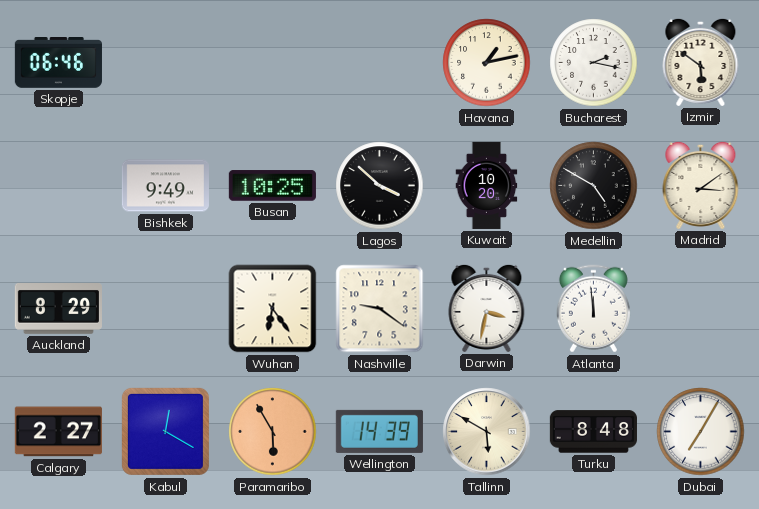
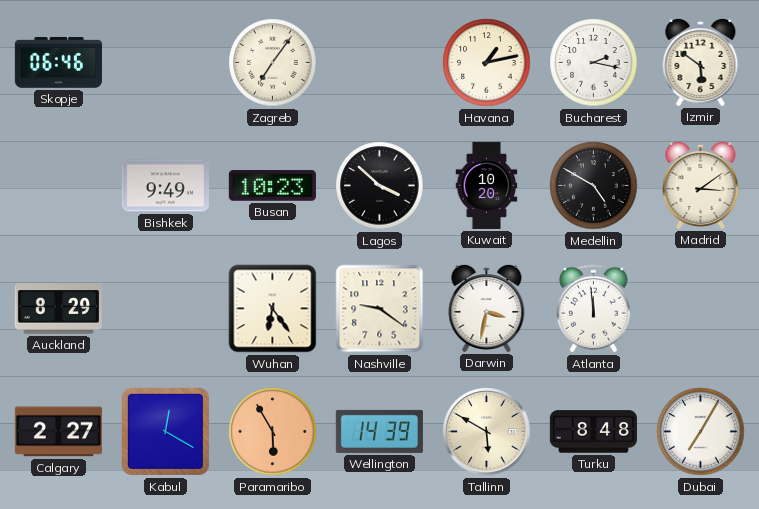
Zagreb: none -> 7:06 (273, 63)
Busan: 10:25 -> 10:23 (272, 186)
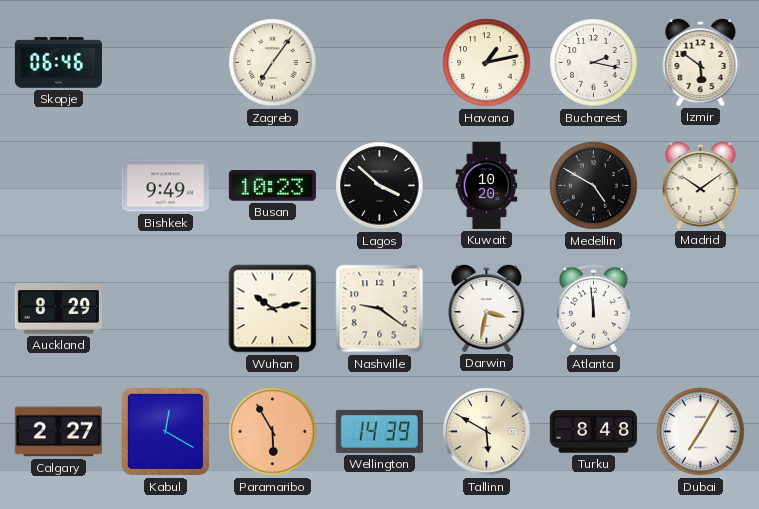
Madrid: 3:09 -> 10:09 (701, 185)
Wuhan: 6:24 -> 10:13 (273, 309)
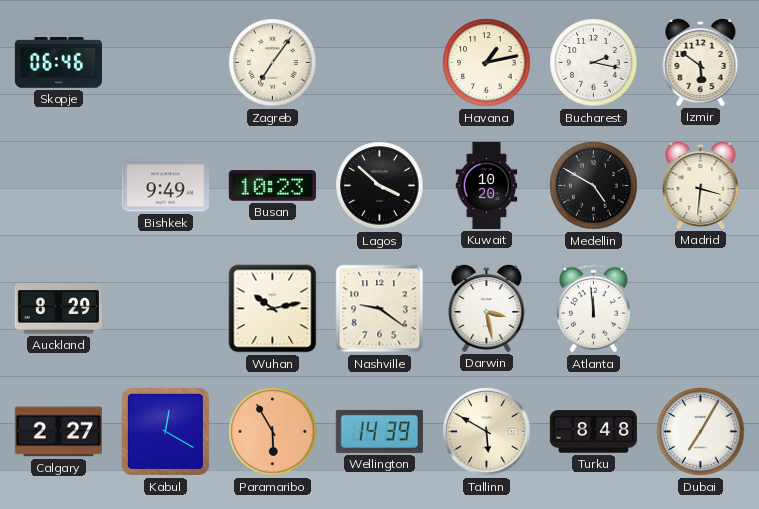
Madrid: 10:09 -> 3:31 (701, 185)
Darwin: 3:32 -> 3:28 (487, 308)
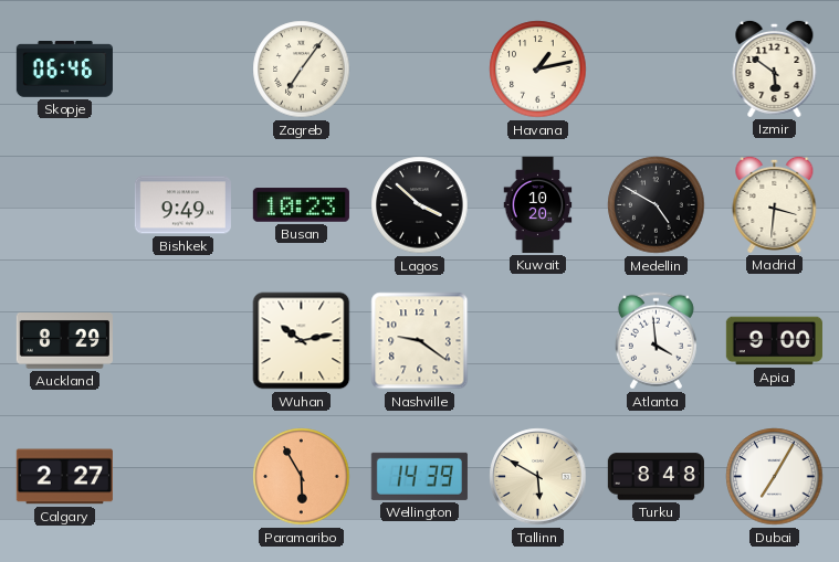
Bucharest: 2:17 -> none (594, 63)
Darwin: 3:28 -> none (487, 308)
Atlanta: 11:59 -> 3:59 (656, 341)
Apia: none -> 9:00 (774, 341)
Kabul: 12:20 -> none (165, 431)
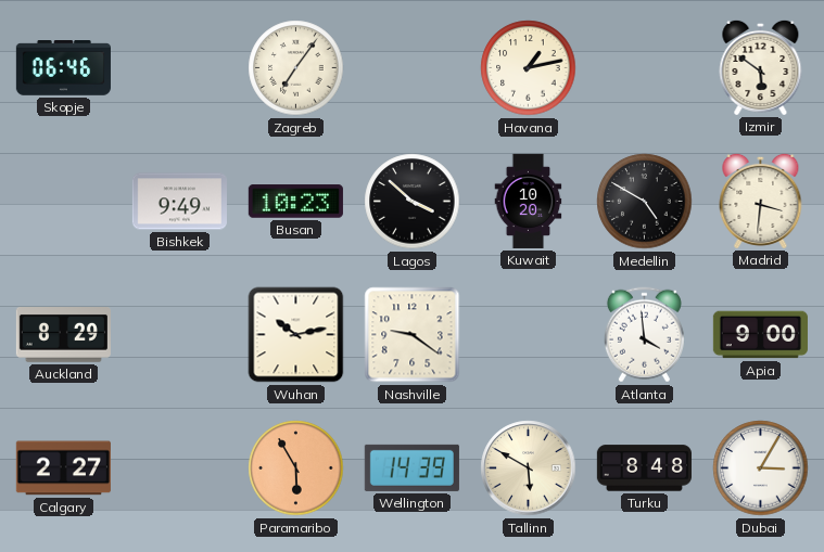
Dubai: 7:05 -> 3:05 (761, 468)
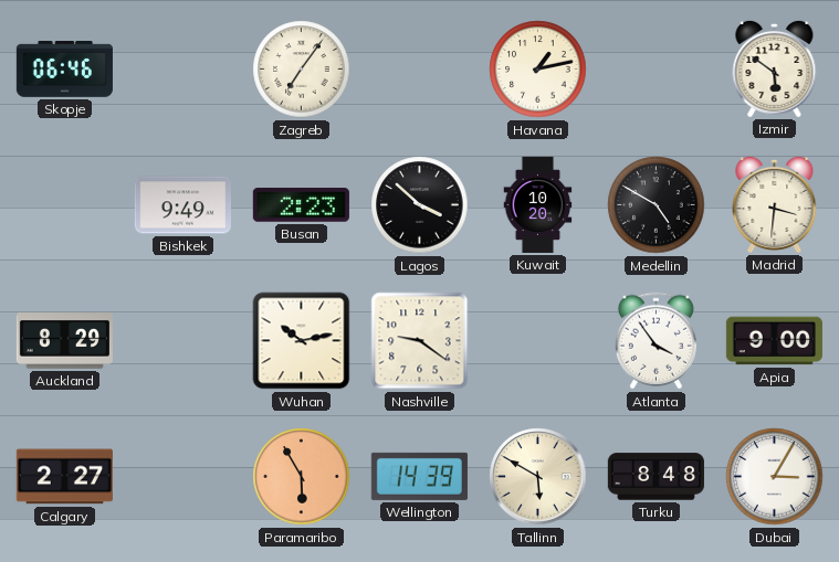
Busan: 10:23 -> 2:23 (301, 205)
Atlanta: 3:59 -> 3:54 (656, 341)
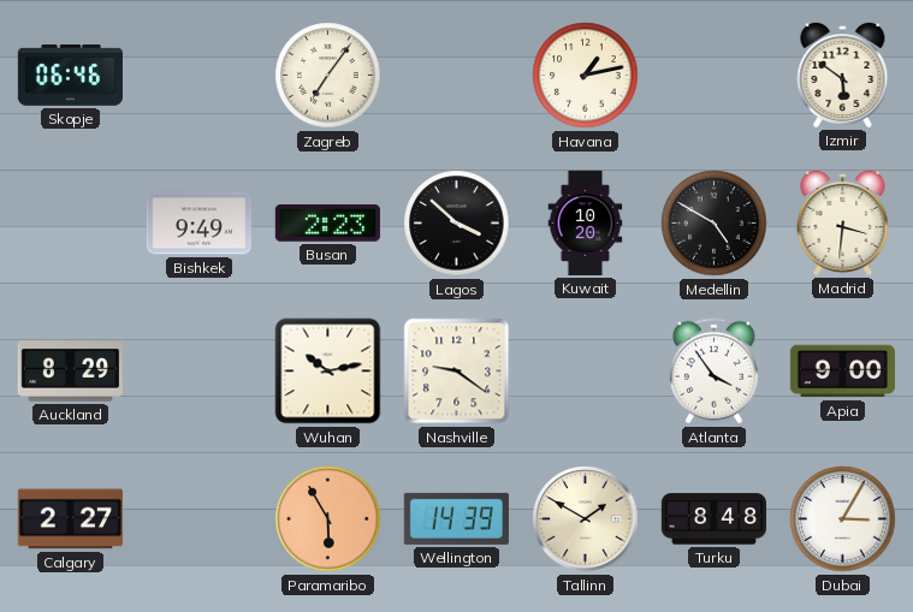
Tallinn: 5:50 -> 1:50 (586, 519)
